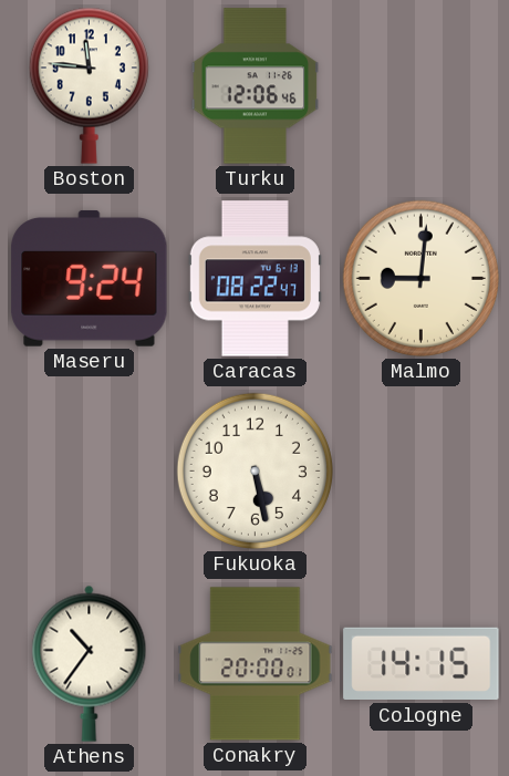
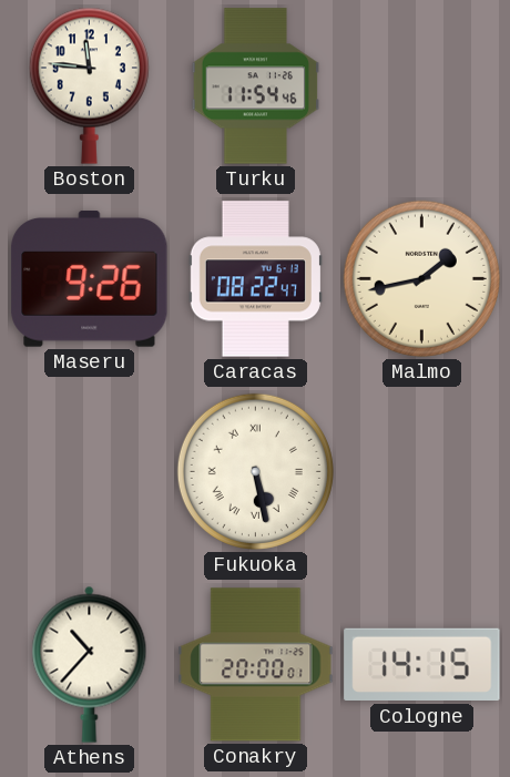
Turku: 12:06 -> 11:54 (256, 86)
Maseru: 9:24 -> 9:26 (90, 279)
Malmo: 9:01 -> 1:43 (421, 278)
Fukuoka numerals: Arabic -> Roman (255, 471)
Athens: 10:36 -> 10:37 (90, 664)
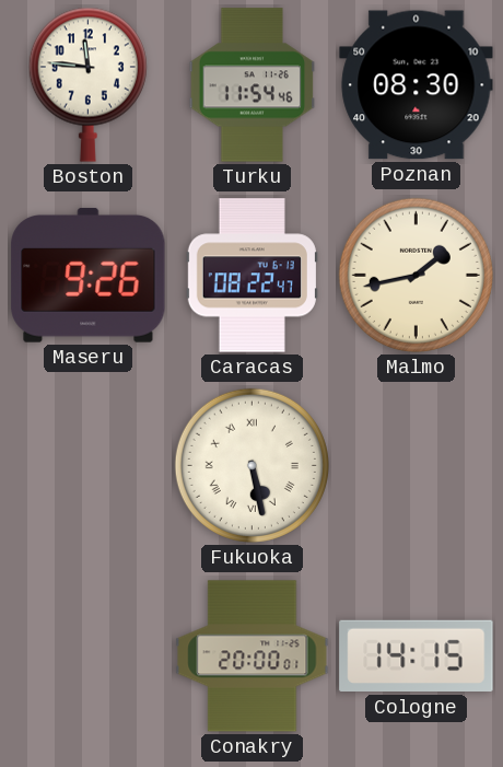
Poznan: none -> 08:30 (417, 85)
Athens: 10:37 -> none (90, 664)
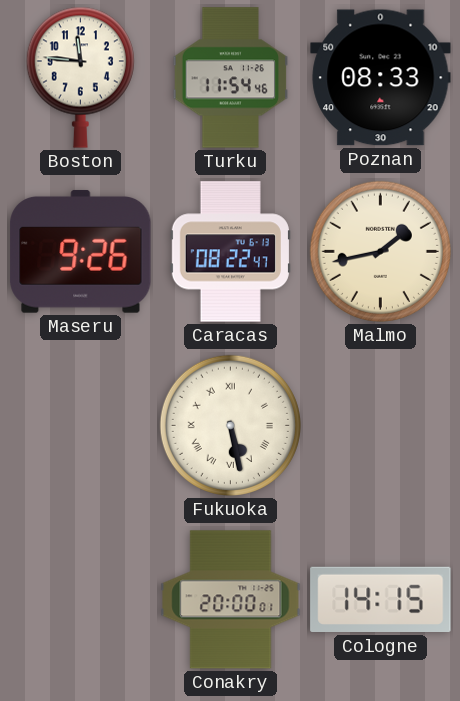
Poznan: 08:30 -> 08:33 (381, 78)
